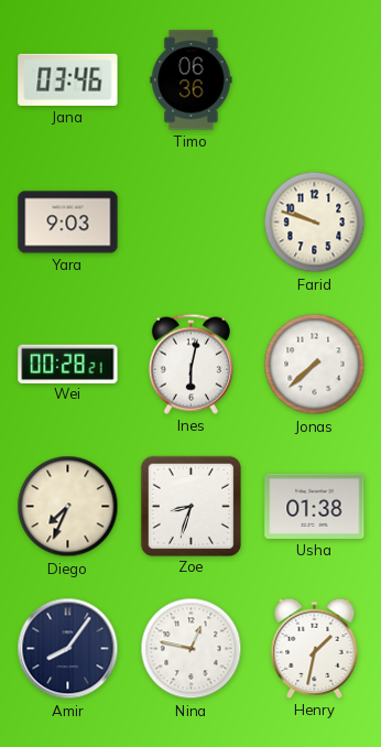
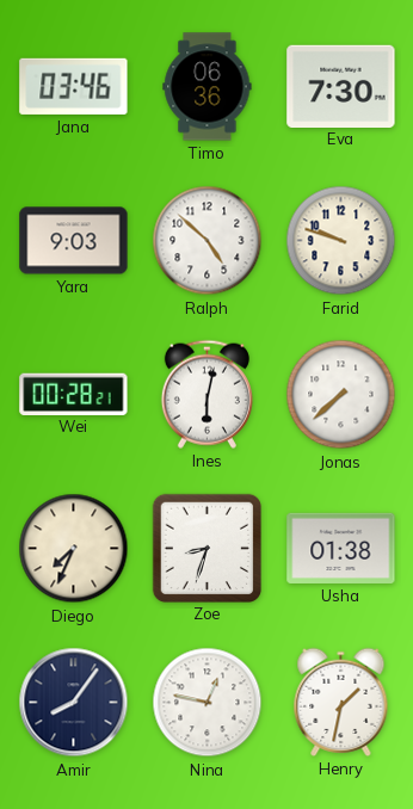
Eva: none -> 7:30 (341, 86)
Ralph: none -> 4:52 (208, 241)
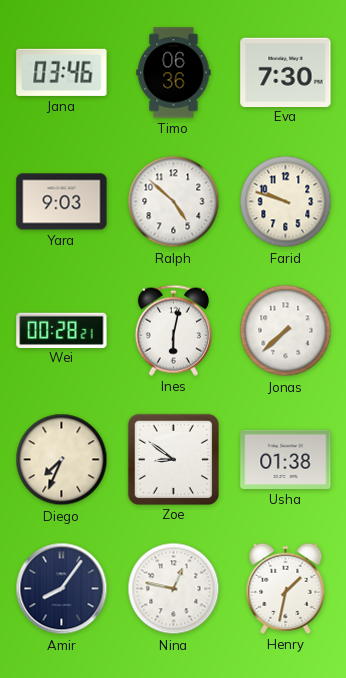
Zoe: 8:33 -> 8:51 (173, 459)
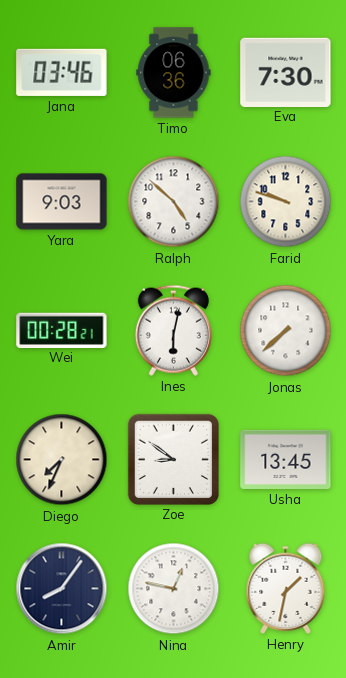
Usha: 01:38 -> 13:45 (286, 459)
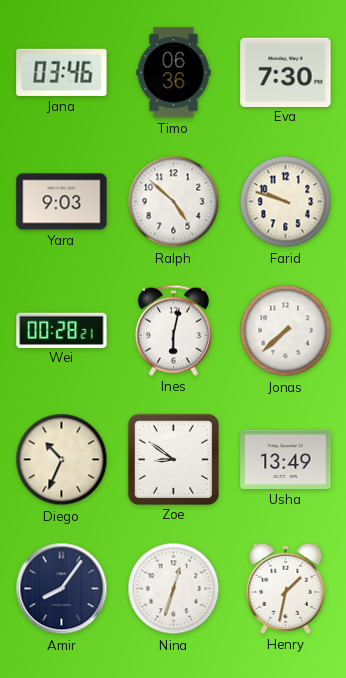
Diego: 7:34 -> 10:34 (62, 460)
Usha: 13:45 -> 13:49 (286, 459)
Nina: 12:47 -> 12:33 (174, 589)
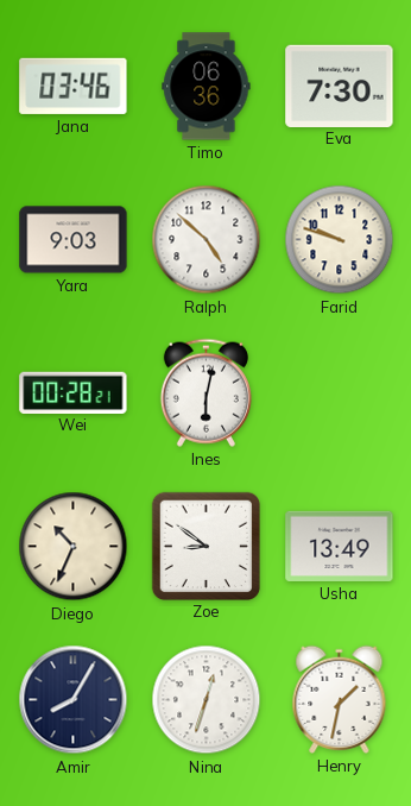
Jonas: 7:38 -> none (286, 331)
Amir: 8:06 -> 8:05 (74, 700)
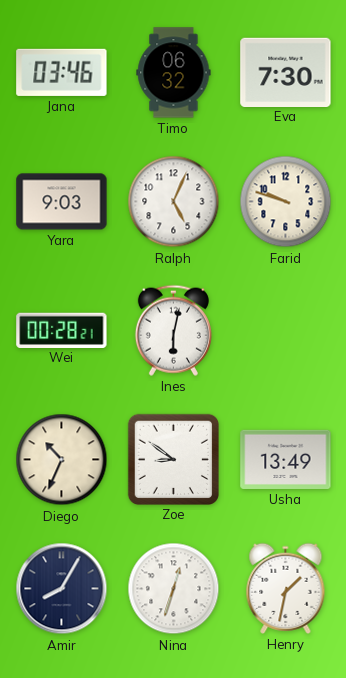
Timo: 06:36 -> 06:32 (174, 73)
Ralph: 4:52 -> 5:04 (174, 202)
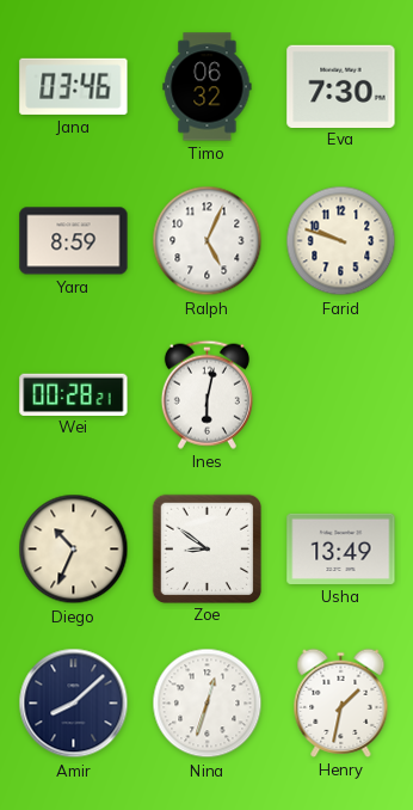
Yara: 9:03 -> 8:59 (74, 241)
Amir: 8:05 -> 8:08 (74, 704)
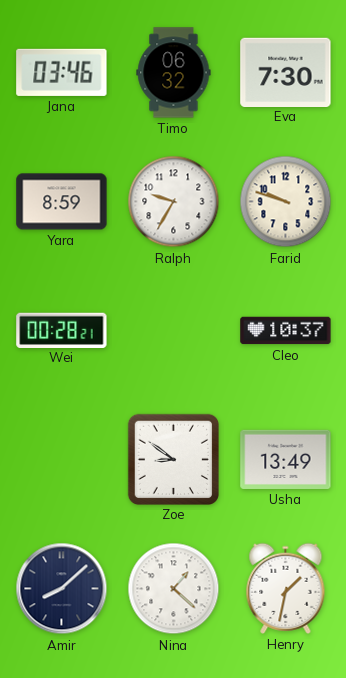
Ralph: 5:04 -> 9:35 (174, 202)
Ines: 6:02 -> none (207, 394)
Cleo: none -> 10:37 (286, 331)
Diego: 10:34 -> none (74, 550)
Nina: 12:33 -> 1:22 (174, 589)
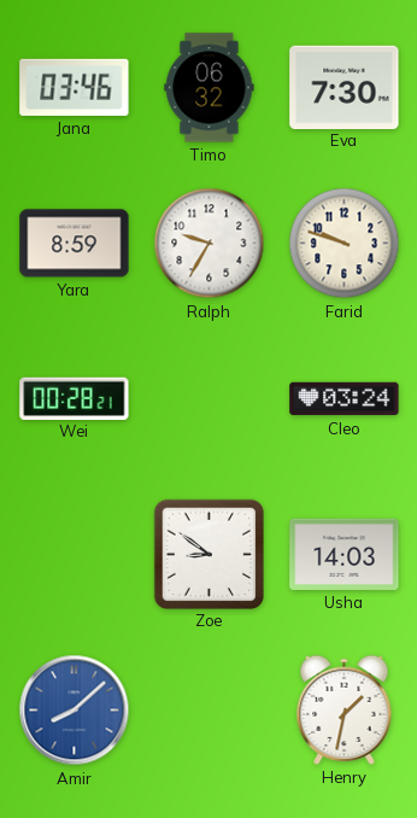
Cleo: 10:37 -> 03:24 (345, 399)
Usha: 13:49 -> 14:03 (345, 554)
Amir dial: navy -> blue (75, 711)
Nina: 1:22 -> none (174, 589)
